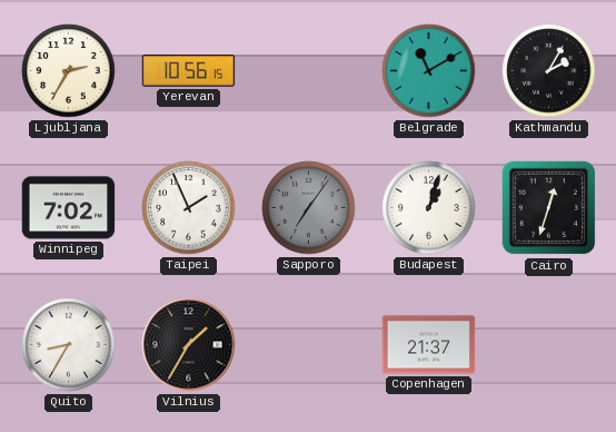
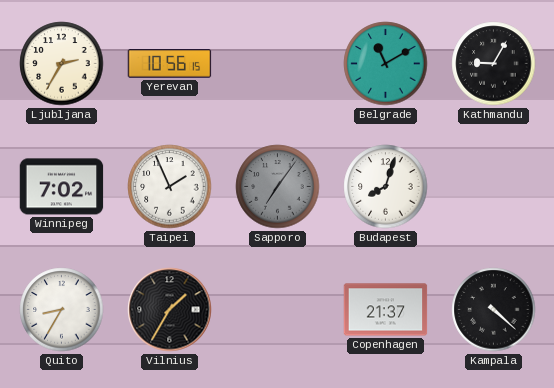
Kathmandu: 2:05 -> 9:05 (494, 64)
Budapest: 1:03 -> 8:03 (386, 187)
Cairo: 12:33 -> none (549, 208)
Kampala: none -> 4:22 (494, 310)
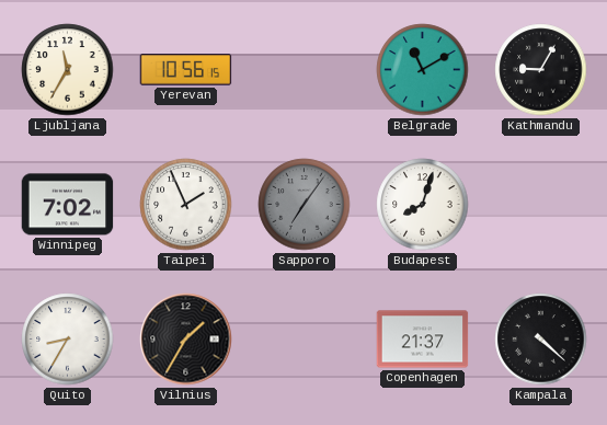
Ljubljana: 2:35 -> 11:35 (68, 70)
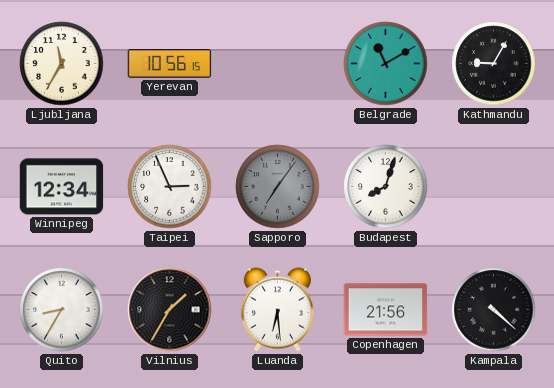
Winnipeg: 7:02 -> 12:34 (62, 187)
Taipei: 1:56 -> 2:56 (170, 187)
Luanda: none -> 6:29 (277, 310)
Copenhagen: 21:37 -> 21:56 (386, 310)
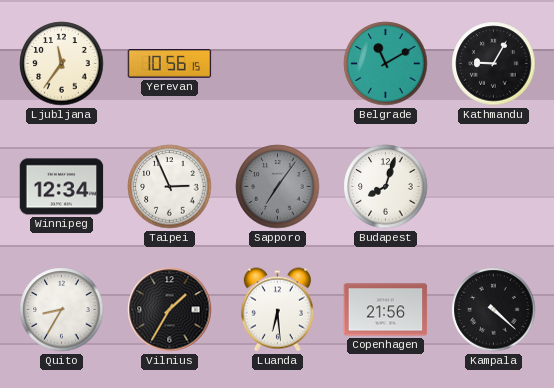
Ljubljana: 11:35 -> 11:36 (62, 64)
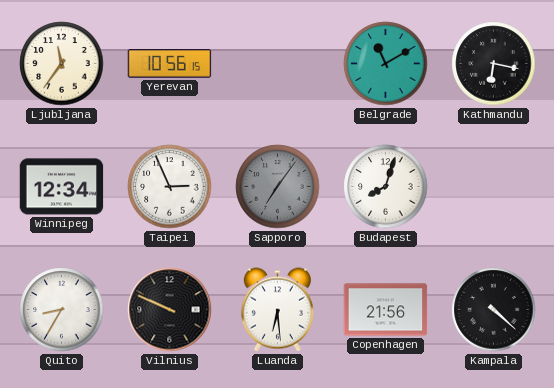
Kathmandu: 9:05 -> 6:17 (494, 64)
Vilnius: 1:35 -> 9:49 (170, 310)
